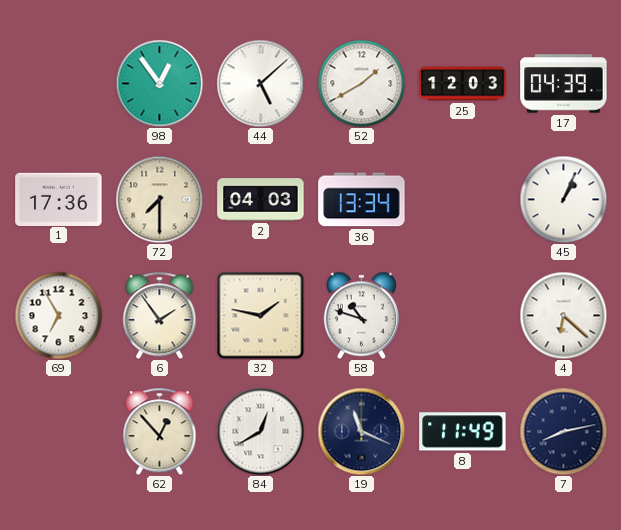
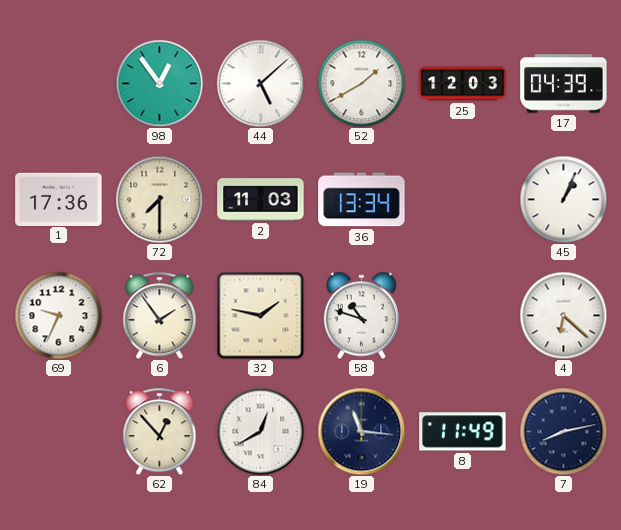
2: 04:03 -> 11:03 (261, 200)
69: 6:55 -> 9:34 (58, 315)
19: 11:19 -> 11:16 (361, 431)
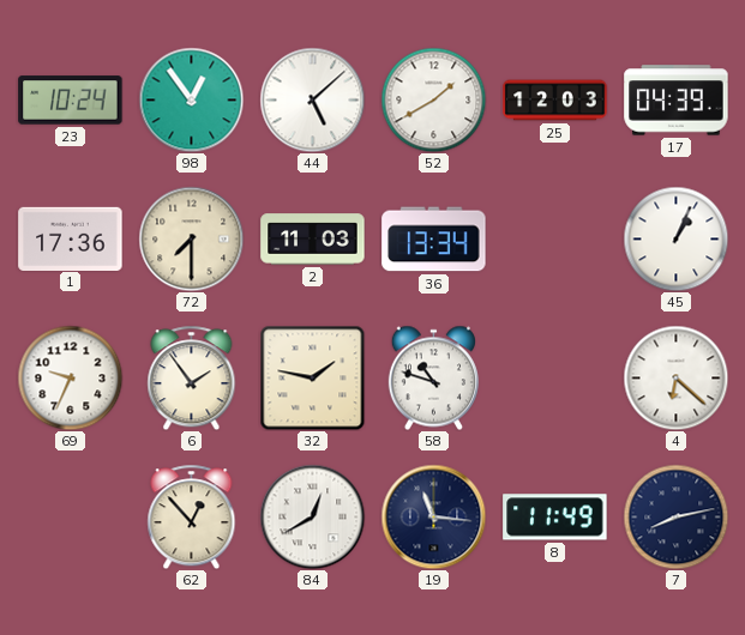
23: none -> 10:24 (71, 101)
